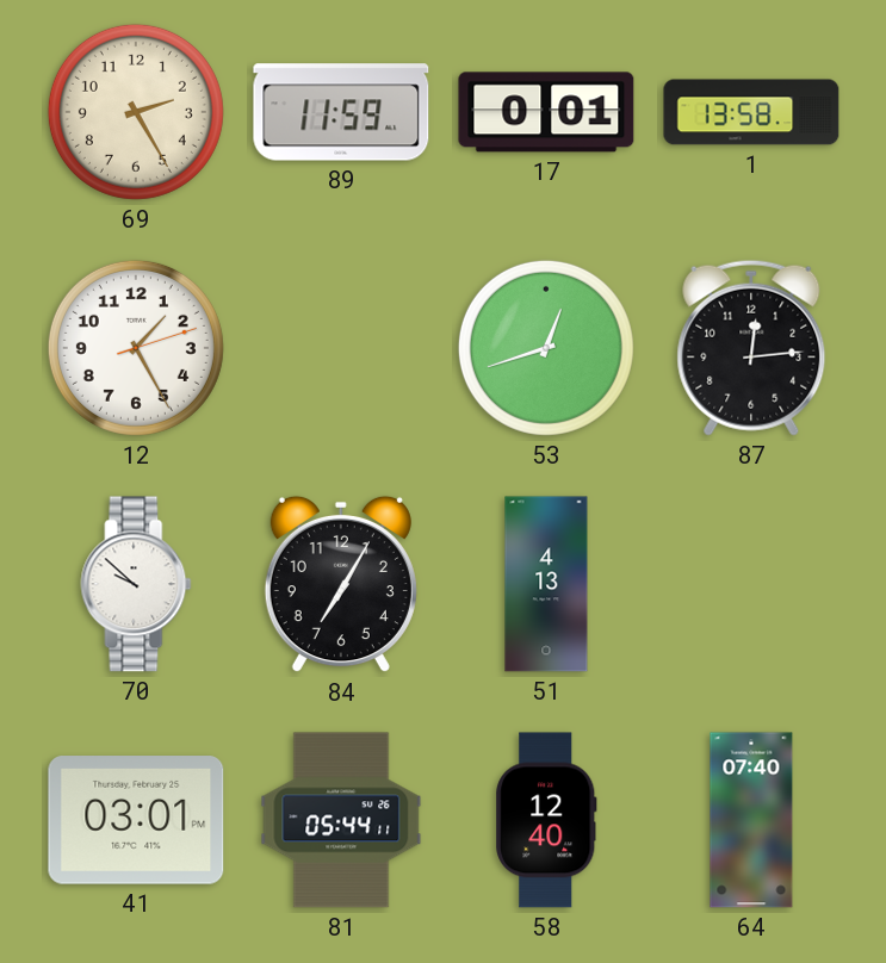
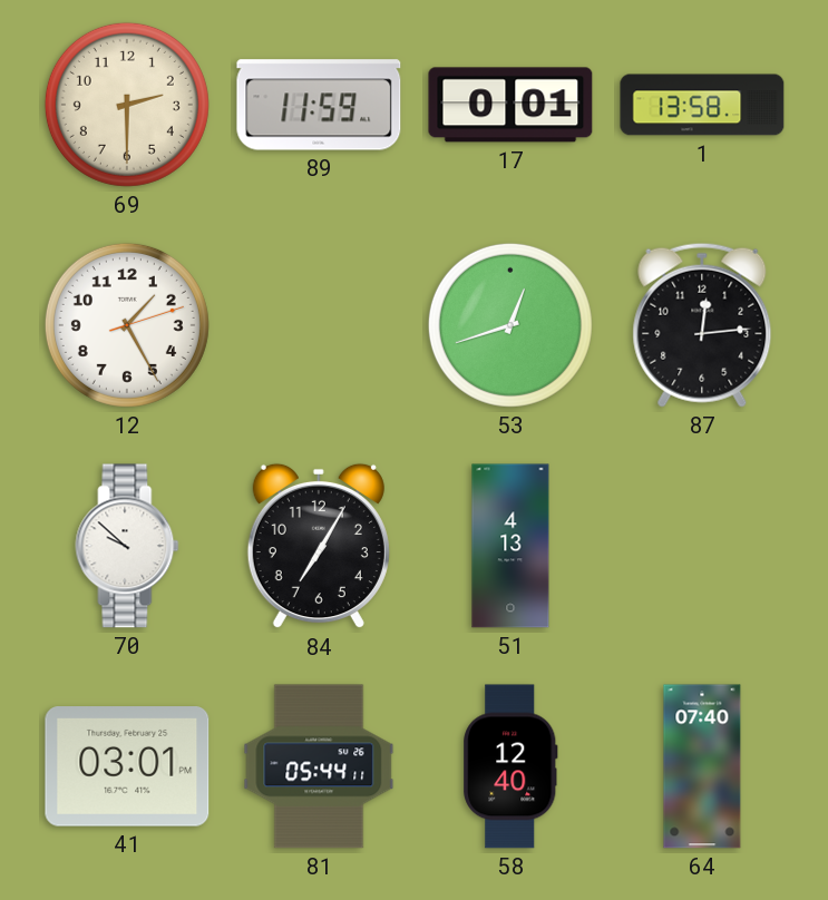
69: 2:25 -> 2:30 (127, 105)
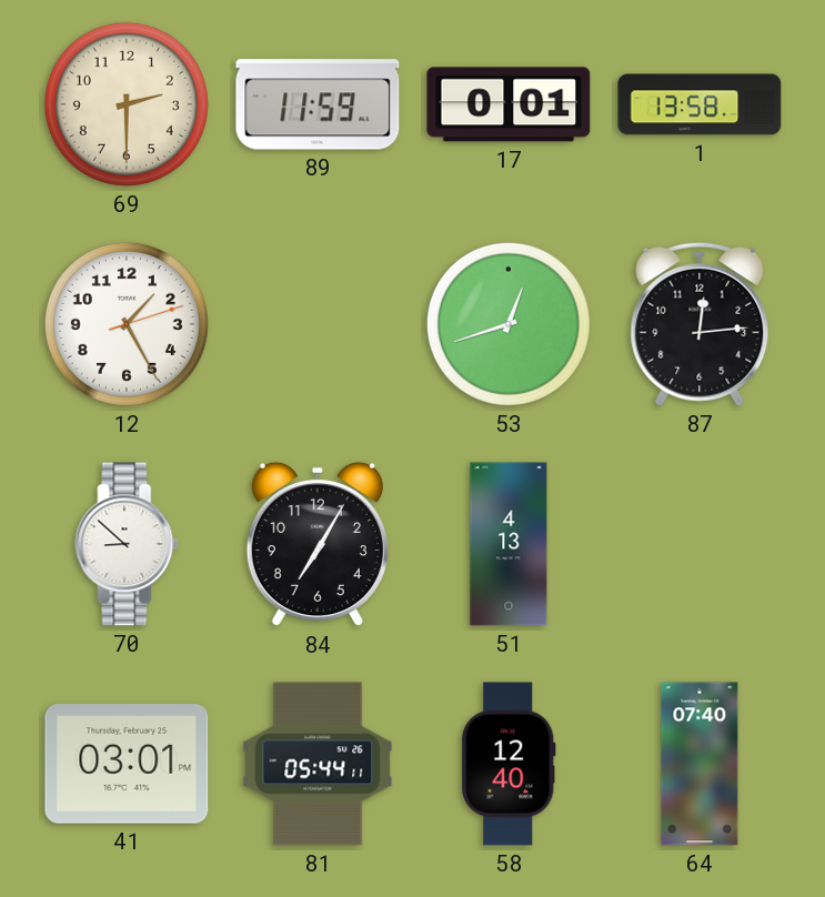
70: 9:52 -> 8:52 (127, 544)
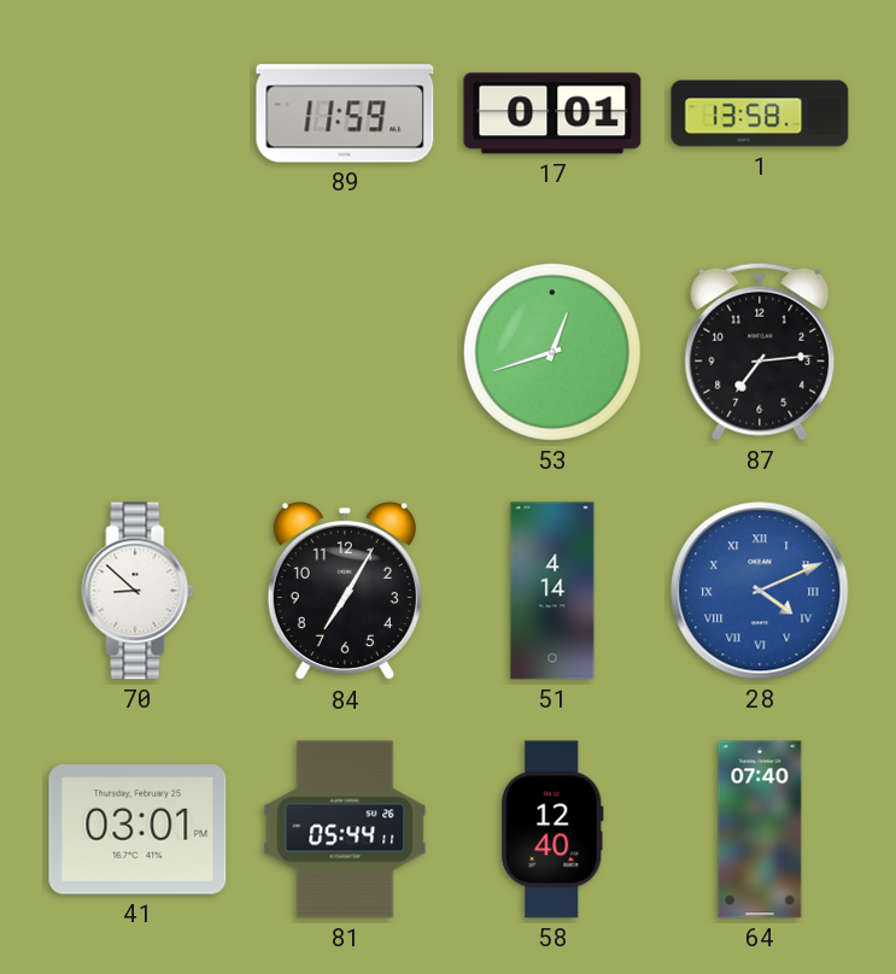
69: 2:30 -> none (127, 104)
12: 1:25 -> none (127, 324)
87: 12:14 -> 7:14 (760, 352)
51: 4:13 -> 4:14 (552, 591)
28: none -> 4:11 (760, 591)
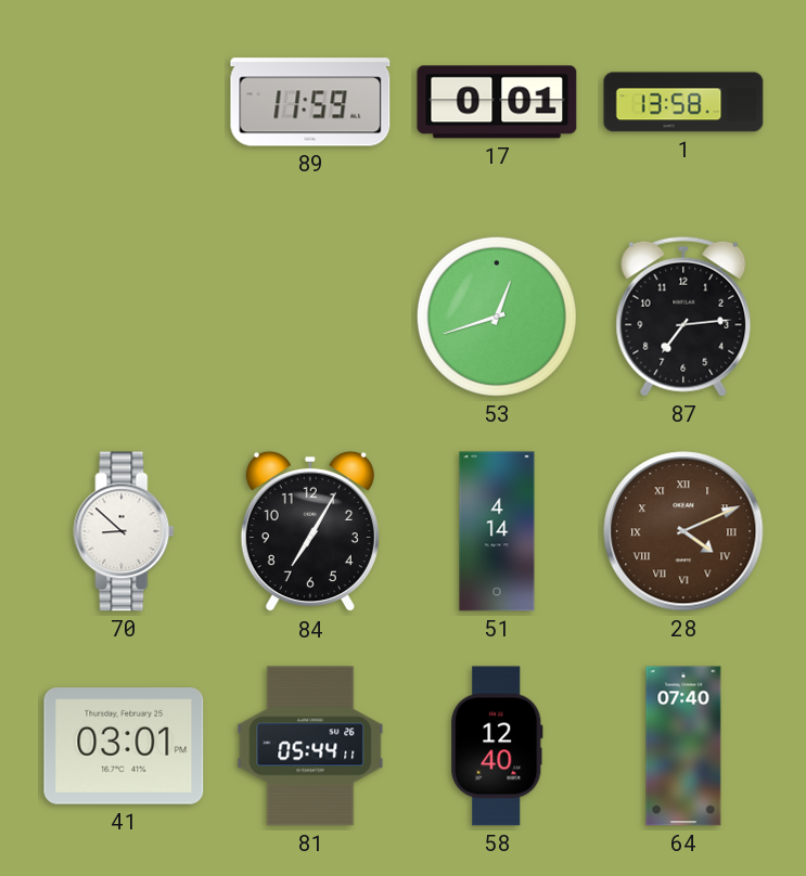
28 dial: blue -> brown (683, 531)
